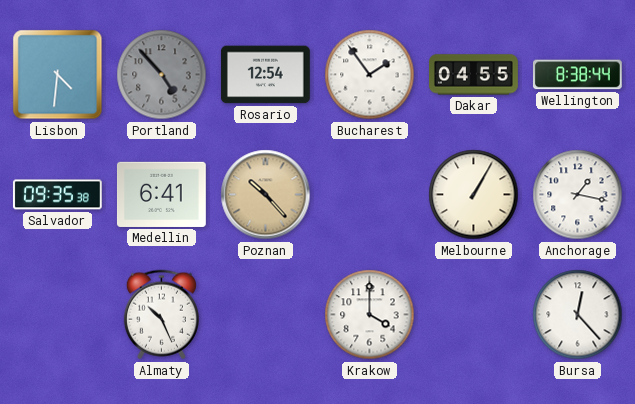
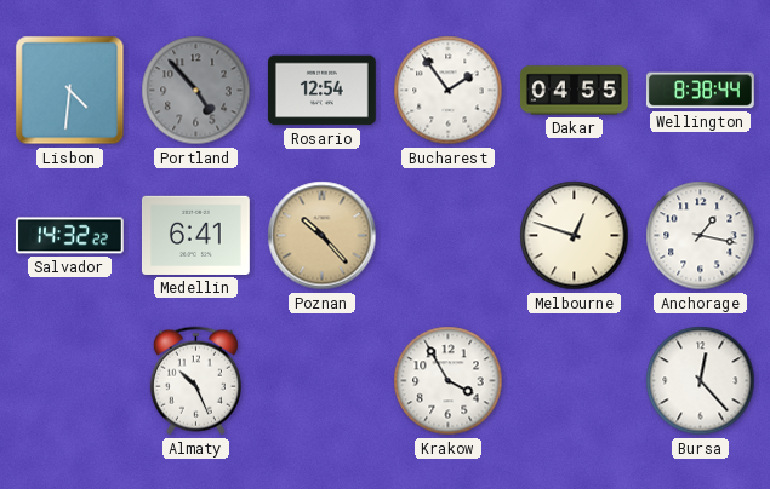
Salvador: 09:35 -> 14:32 (69, 236)
Melbourne: 1:05 -> 12:48 (575, 236)
Krakow: 4:00 -> 3:55 (449, 381)
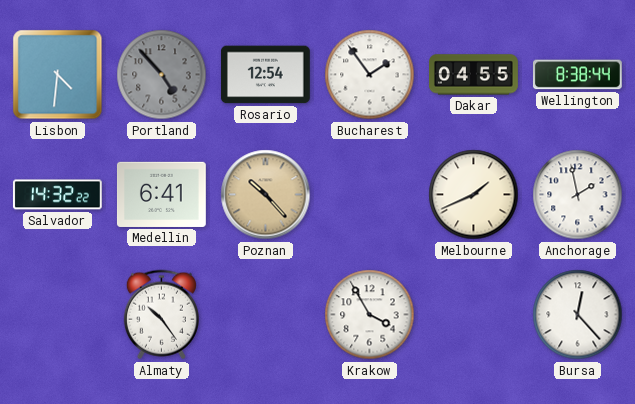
Melbourne: 12:48 -> 1:41 (474, 195)
Anchorage: 1:17 -> 1:58 (578, 195)
Almaty: 10:26 -> 10:24 (161, 315)
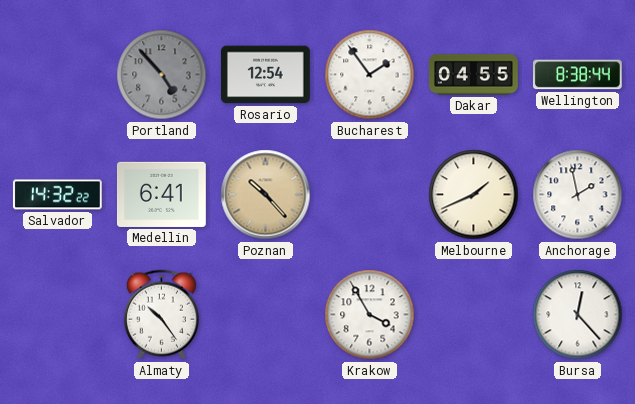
Lisbon: 4:31 -> none (58, 75)
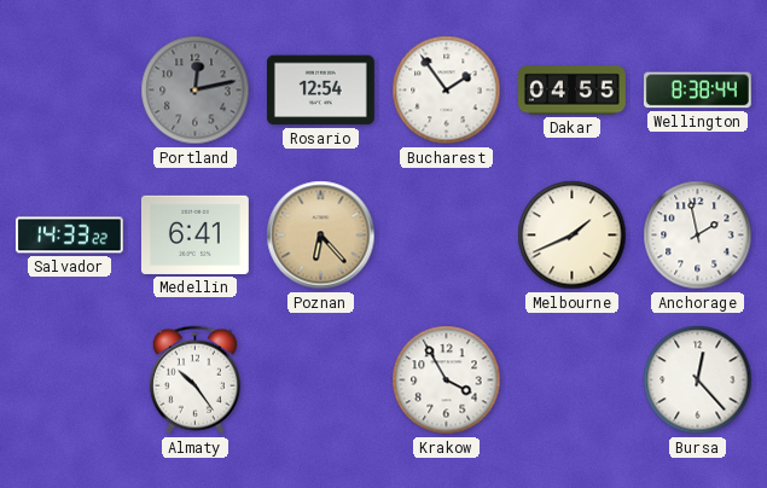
Portland: 4:53 -> 12:13 (196, 91)
Salvador: 14:32 -> 14:33 (69, 236)
Poznan: 10:23 -> 6:23 (321, 236)
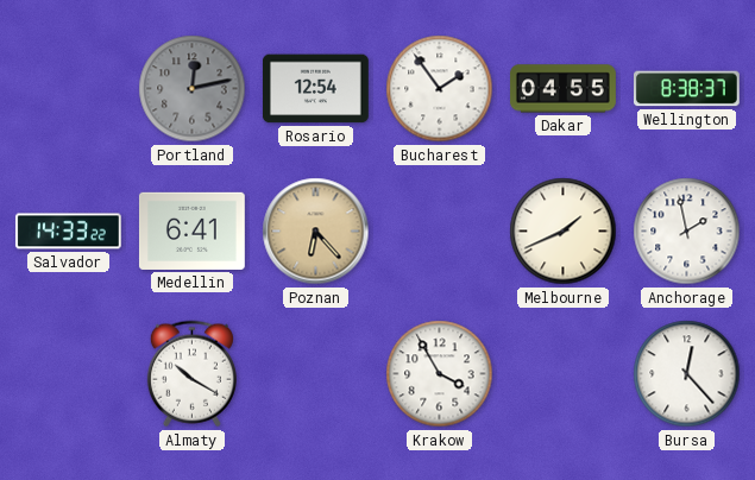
Wellington: 8:38:44 -> 8:38:37 (686, 89)
Almaty: 10:24 -> 10:20 (191, 374)
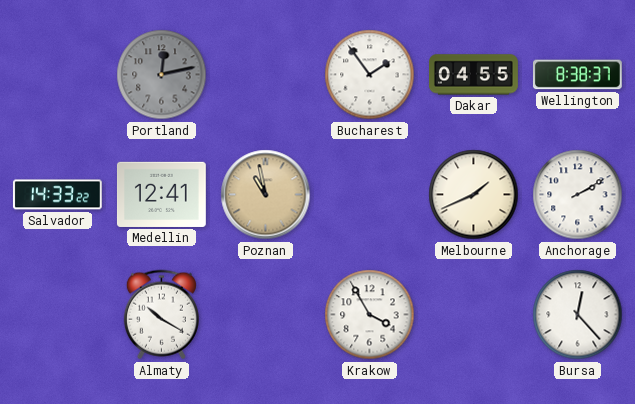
Rosario: 12:54 -> none (315, 89)
Medellin: 6:41 -> 12:41 (161, 194)
Poznan: 6:23 -> 10:58 (266, 195)
Anchorage: 1:58 -> 2:10 (578, 195)
